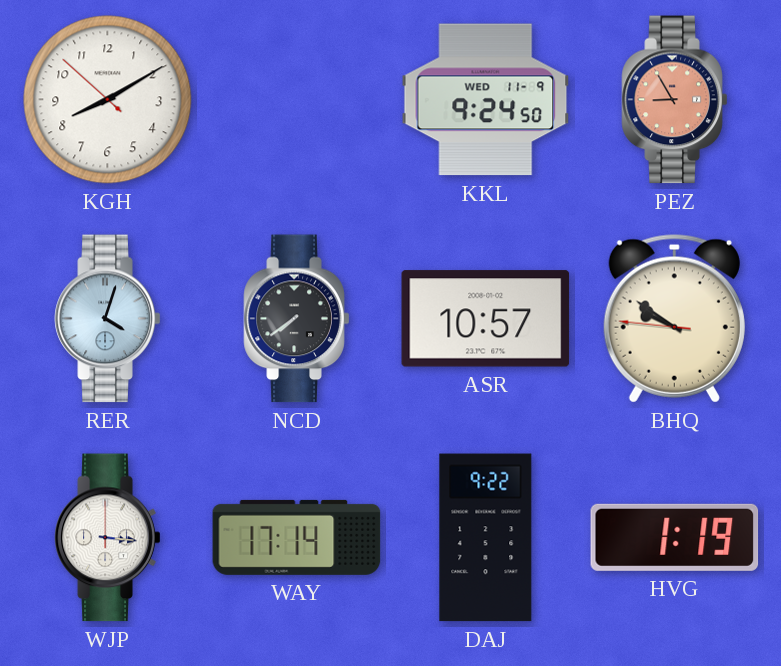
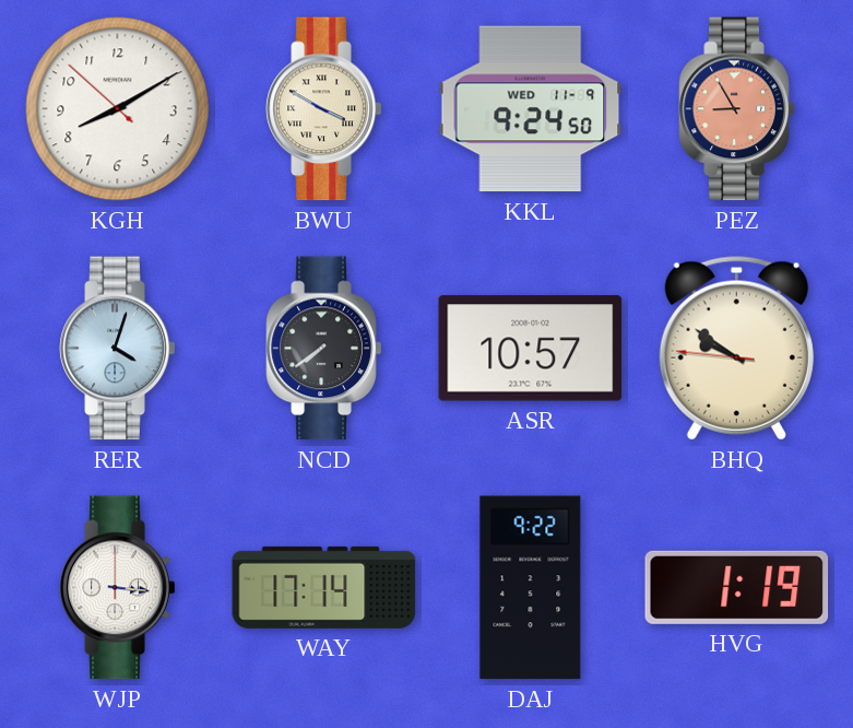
BWU: none -> 3:50 (324, 109)
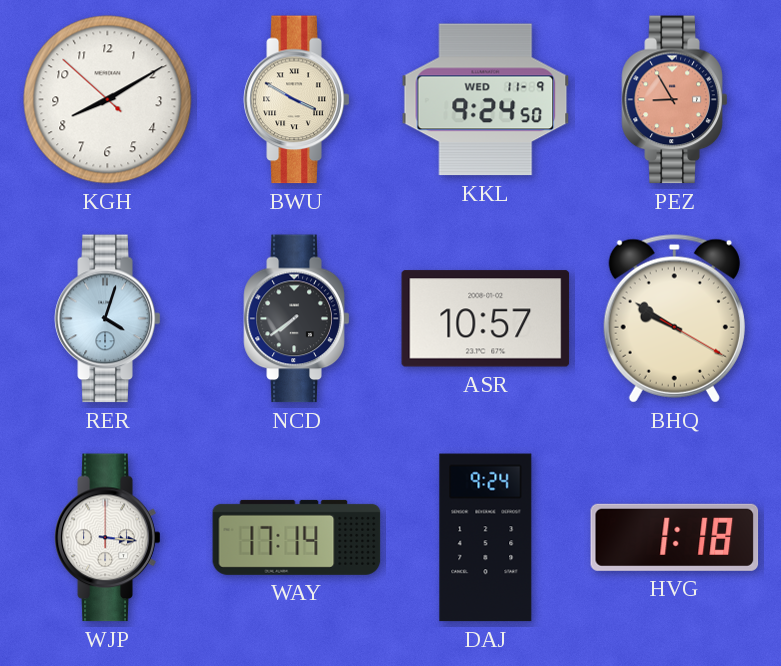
BHQ: 9:50:46 -> 9:50:20 (674, 319)
DAJ: 9:22 -> 9:24 (486, 538)
HVG: 1:19 -> 1:18 (675, 537)
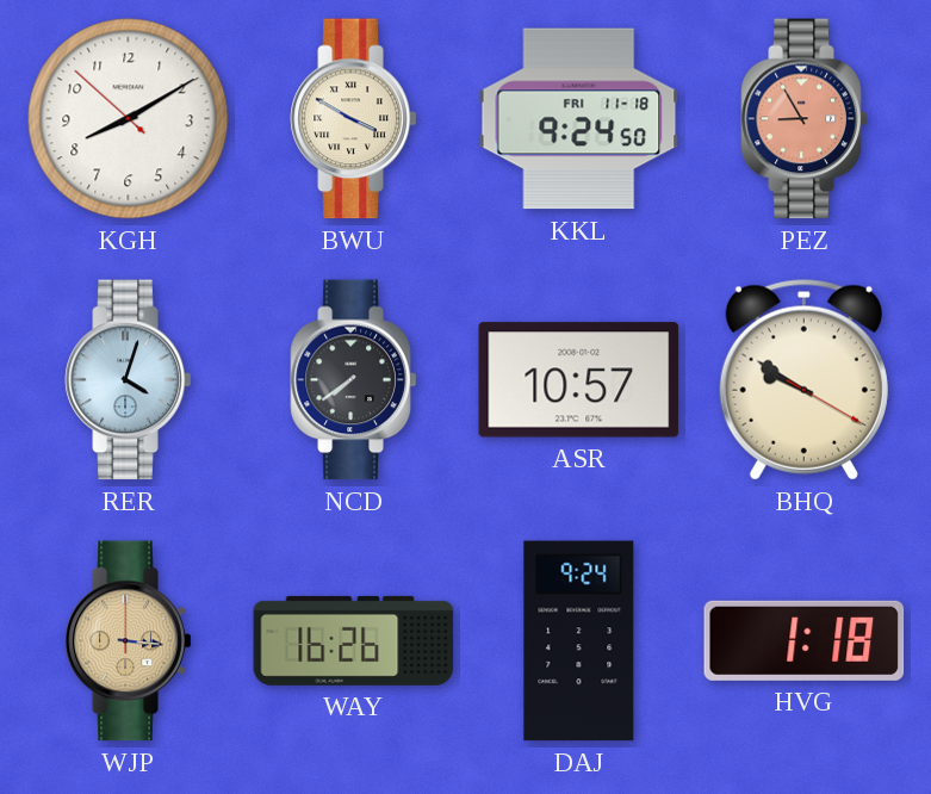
KKL date: WED 11-9 -> FRI 11-18 (579, 119)
WJP dial: white -> champagne (129, 641)
WAY: 17:14 -> 16:26 (354, 640)
